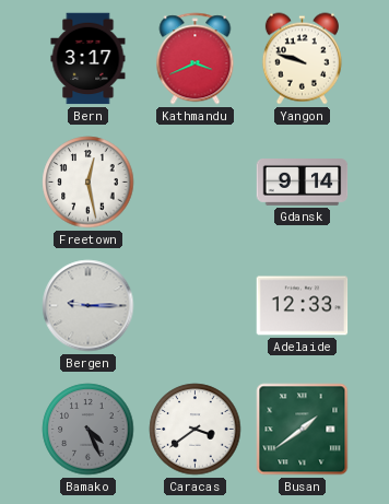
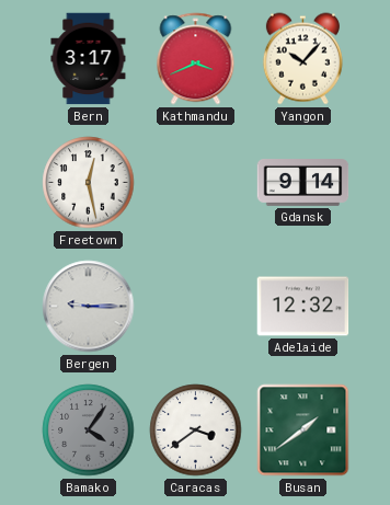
Yangon: 9:48 -> 10:07 (302, 59)
Adelaide: 12:33 -> 12:32 (303, 307)
Bamako: 4:26 -> 4:06 (89, 431)
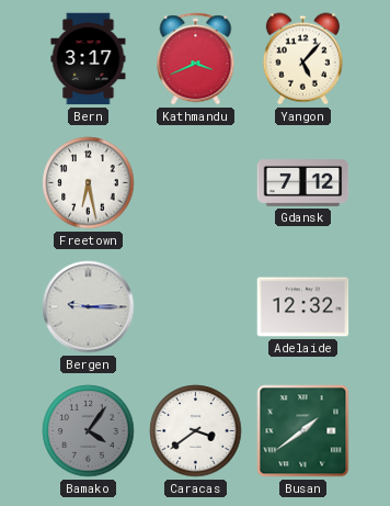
Yangon: 10:07 -> 5:07 (302, 59)
Freetown: 12:28 -> 6:28 (89, 183)
Gdansk: 9:14 -> 7:12 (303, 183)
